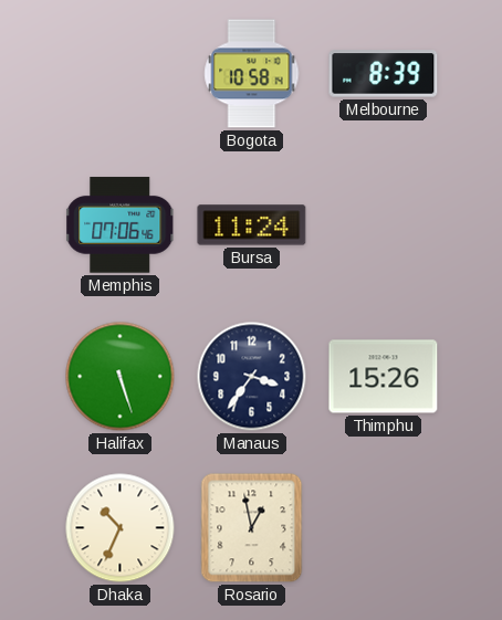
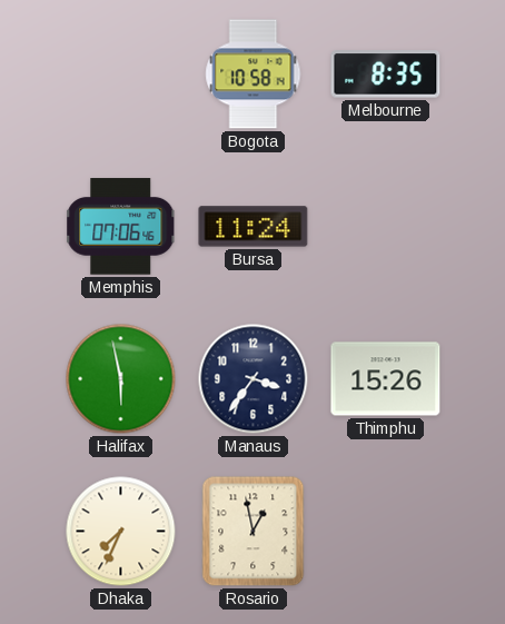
Melbourne: 8:39 -> 8:35 (386, 75)
Halifax: 5:27 -> 5:58 (121, 379)
Dhaka: 10:34 -> 7:34 (121, 532)
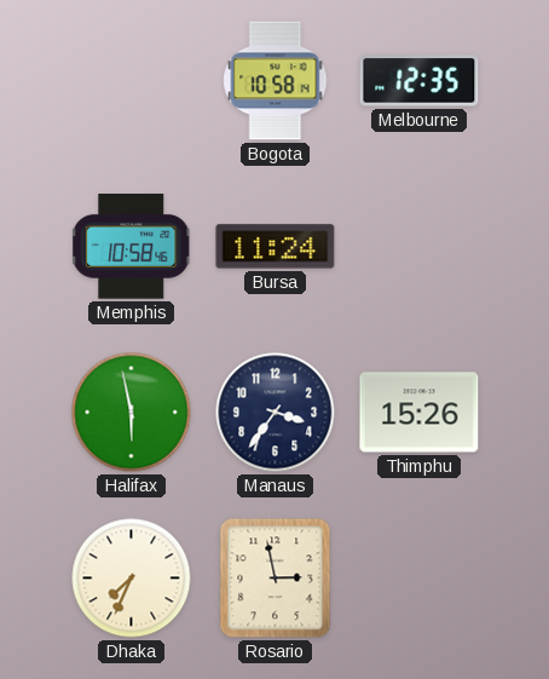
Melbourne: 8:35 -> 12:35 (420, 81)
Memphis: 07:06 -> 10:58 (132, 247)
Rosario: 12:58 -> 2:58 (276, 579)
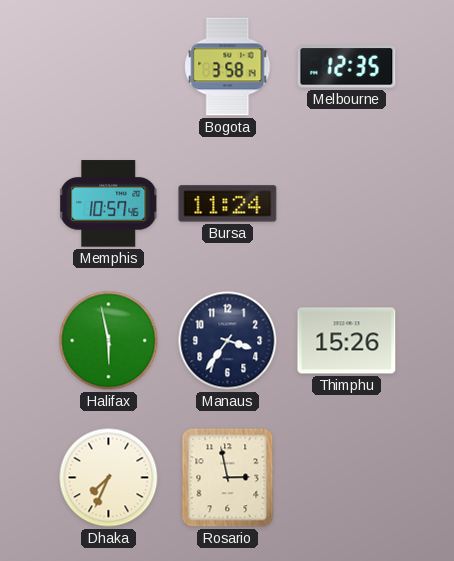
Bogota: 10:58 -> 3:58 (228, 67)
Memphis: 10:58 -> 10:57 (109, 204)
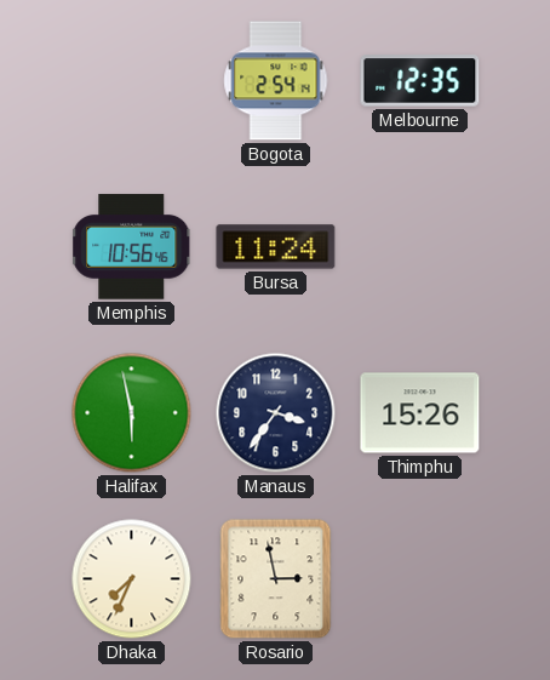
Bogota: 3:58 -> 2:54 (276, 81)
Memphis: 10:57 -> 10:56 (132, 247)
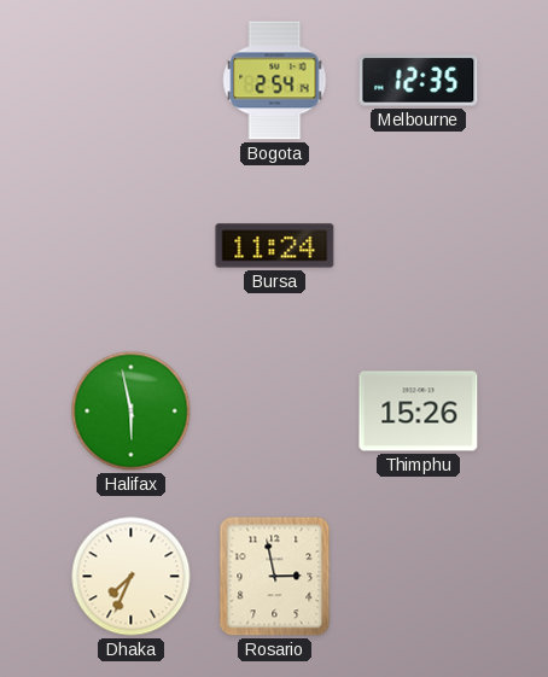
Memphis: 10:56 -> none (132, 247)
Manaus: 3:36 -> none (276, 413)
